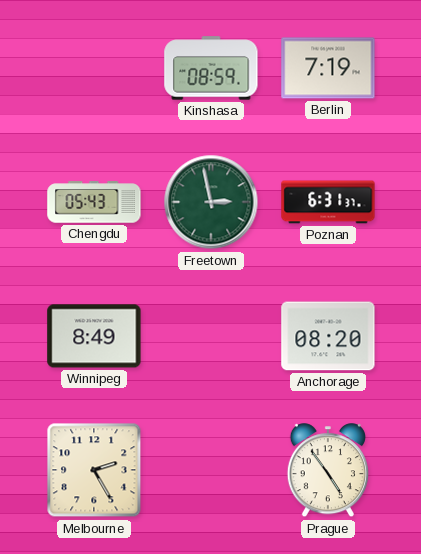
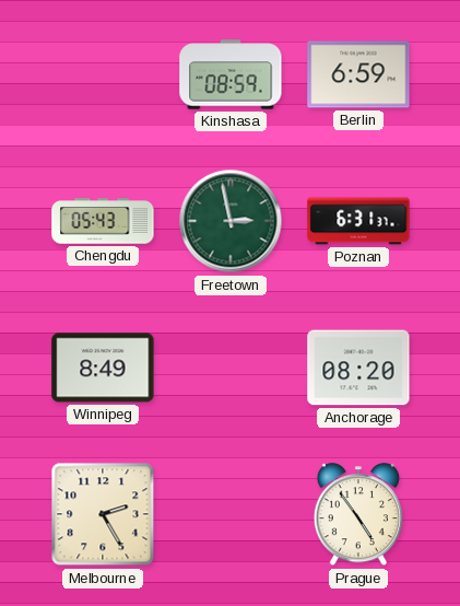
Berlin: 7:19 -> 6:59 (358, 74)
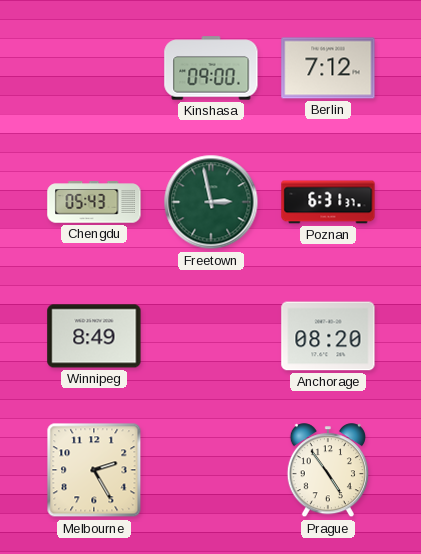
Kinshasa: 08:59 -> 09:00 (211, 68)
Berlin: 6:59 -> 7:12 (328, 68)
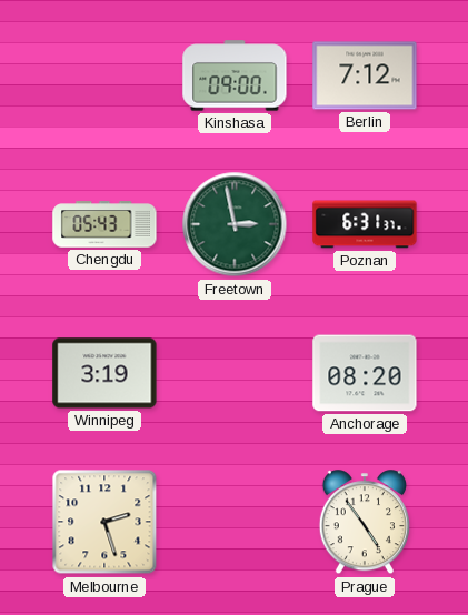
Winnipeg: 8:49 -> 3:19 (104, 373)
Melbourne: 2:25 -> 2:27 (104, 522)
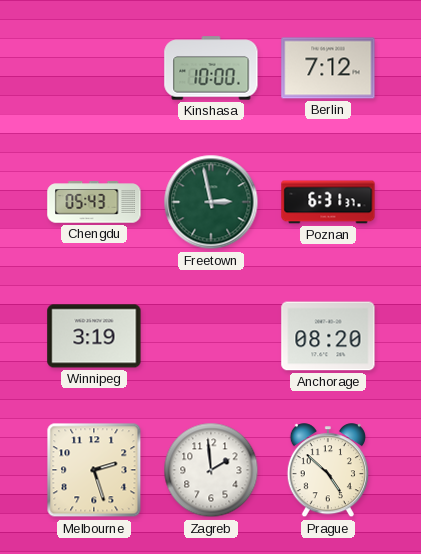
Kinshasa: 09:00 -> 10:00 (211, 68)
Zagreb: none -> 1:59 (211, 470)
Prague: 4:54 -> 4:52 (328, 471)
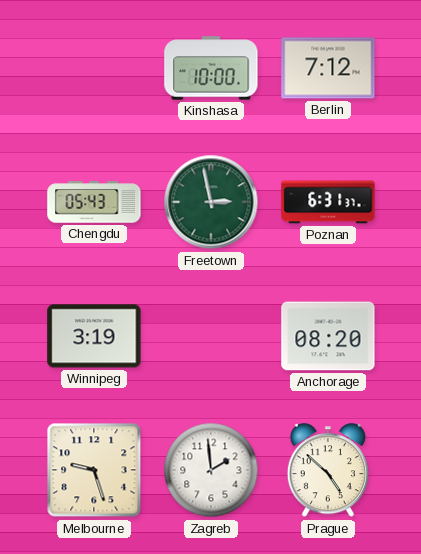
Melbourne: 2:27 -> 9:27 (94, 470)
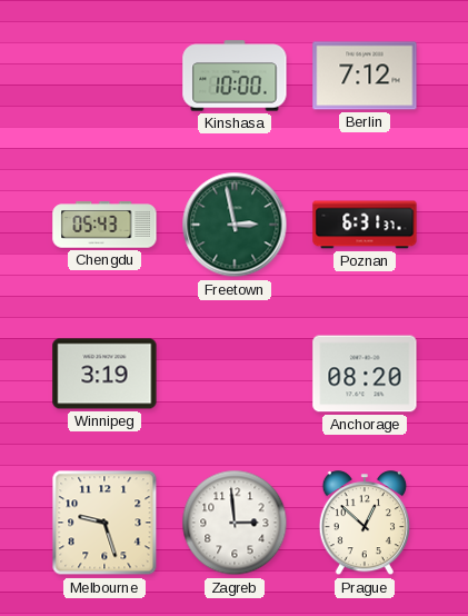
Zagreb: 1:59 -> 2:59 (235, 523)
Prague: 4:52 -> 12:52 (365, 524)
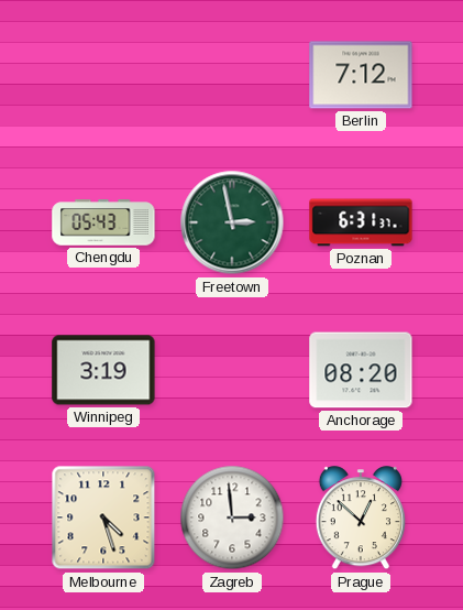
Kinshasa: 10:00 -> none (235, 76)
Melbourne: 9:27 -> 4:27 (103, 518)
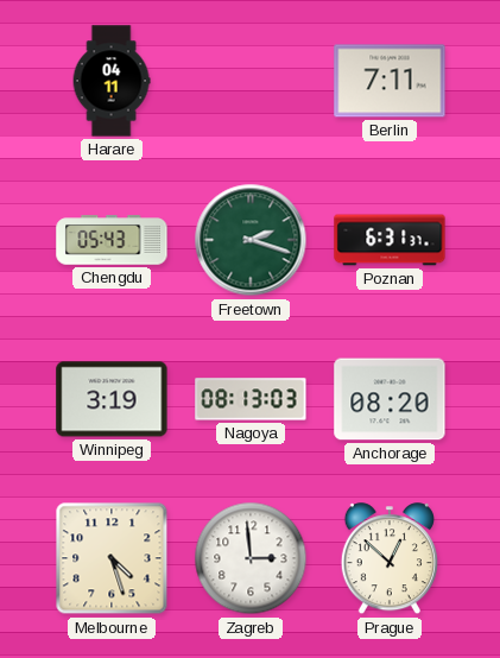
Harare: none -> 04:11 (112, 81)
Berlin: 7:12 -> 7:11 (390, 81)
Freetown: 2:58 -> 2:18 (251, 240)
Nagoya: none -> 08:13 (251, 399)
